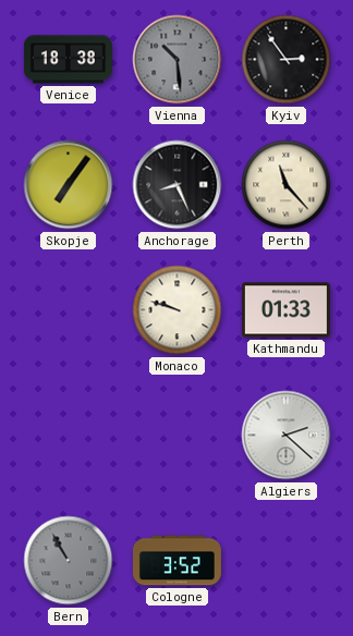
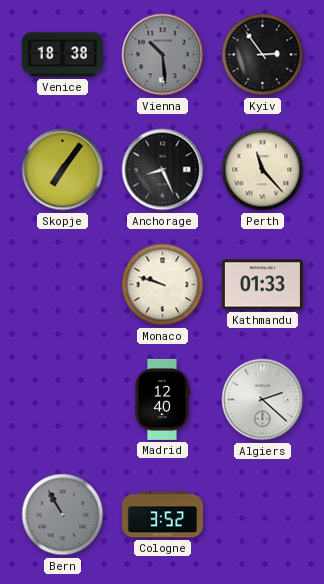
Madrid: none -> 12:40 (162, 399)
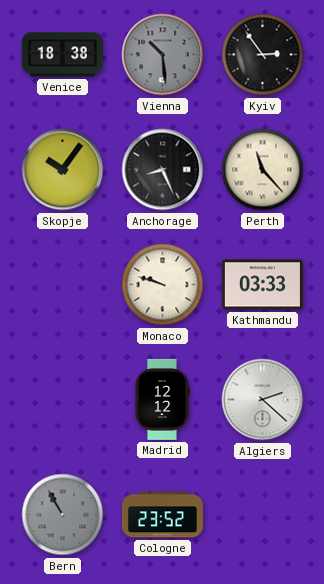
Skopje: 7:06 -> 10:06 (63, 170)
Kathmandu: 01:33 -> 03:33 (262, 285)
Madrid: 12:40 -> 12:12 (162, 399)
Cologne: 3:52 -> 23:52 (162, 515)
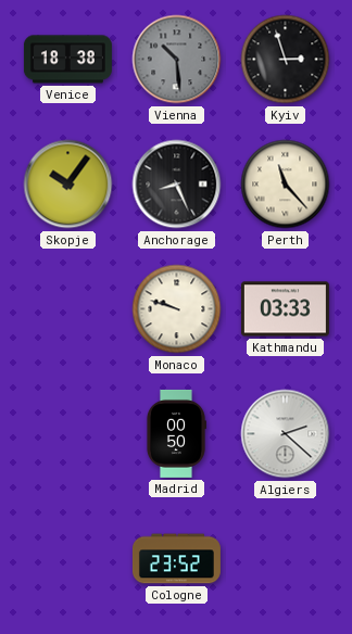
Kyiv: 2:54 -> 2:57 (286, 60)
Madrid: 12:12 -> 00:50 (176, 433)
Bern: 10:55 -> none (63, 515)
